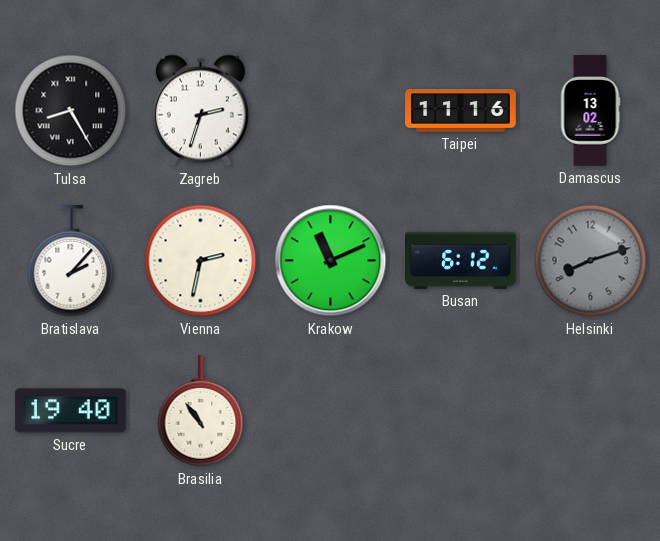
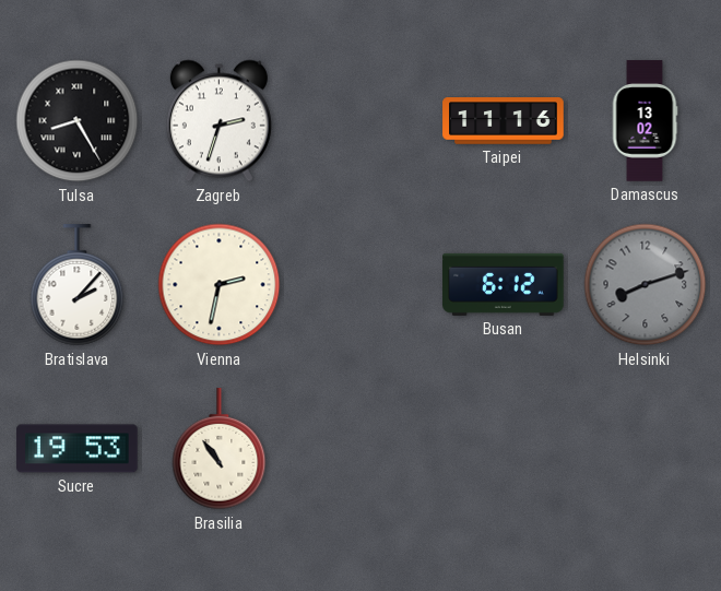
Krakow: 11:11 -> none (331, 261)
Sucre: 19:40 -> 19:53 (78, 449)
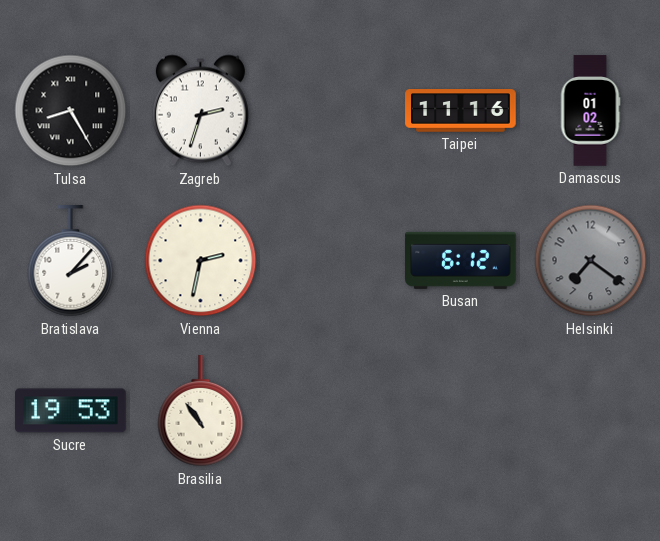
Damascus: 13:02 -> 01:02 (590, 111)
Helsinki: 8:12 -> 7:21 (591, 261)
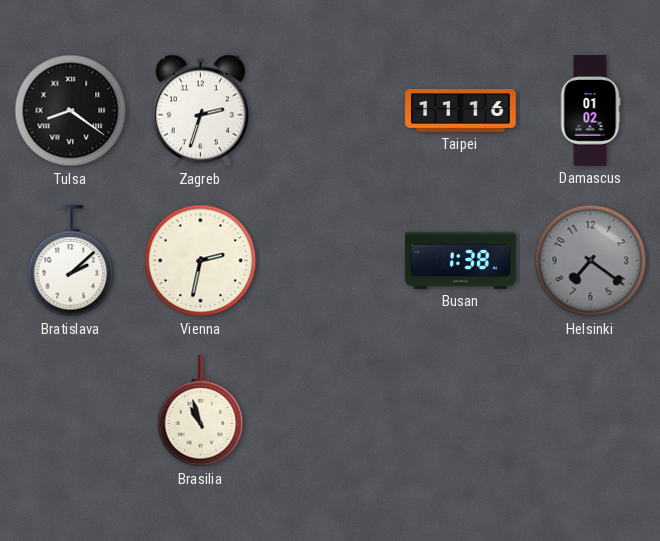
Tulsa: 8:25 -> 8:21 (71, 111)
Bratislava: 2:07 -> 2:08 (71, 261)
Busan: 6:12 -> 1:38 (461, 260)
Sucre: 19:53 -> none (71, 411)
Brasilia: 10:54 -> 10:57 (201, 411)
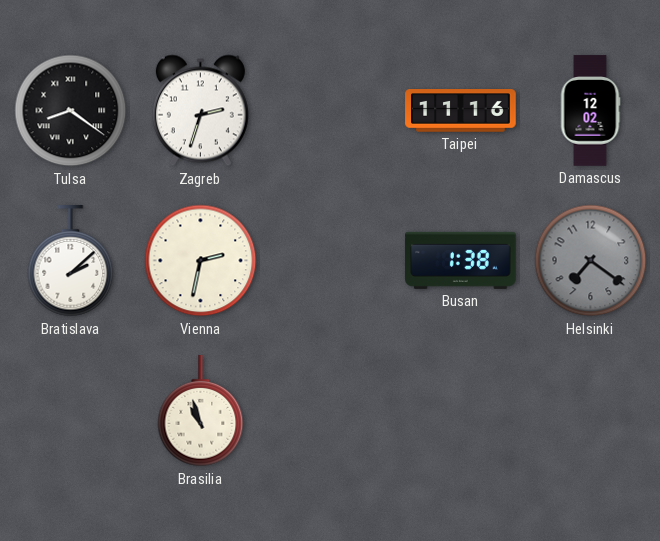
Damascus: 01:02 -> 12:02 (590, 111)
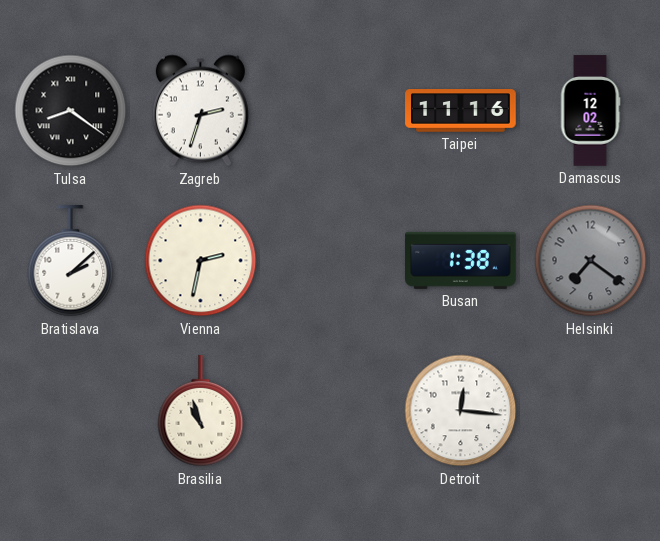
Detroit: none -> 12:16 (461, 411)
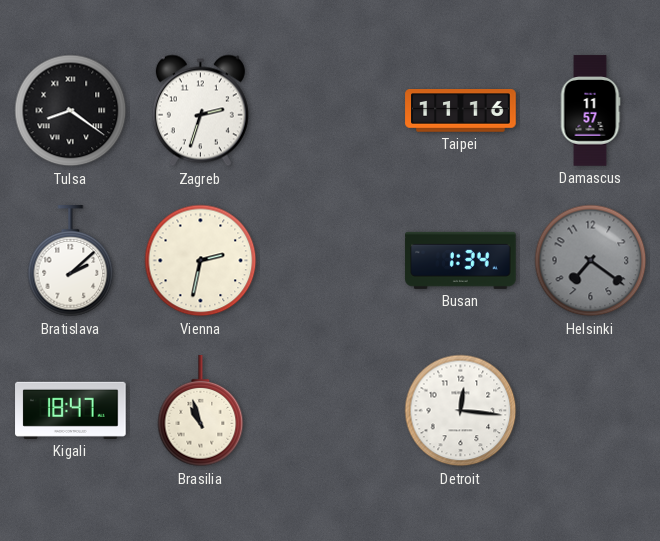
Damascus: 12:02 -> 11:57 (590, 111)
Busan: 1:38 -> 1:34 (461, 260)
Kigali: none -> 18:47 (71, 410)
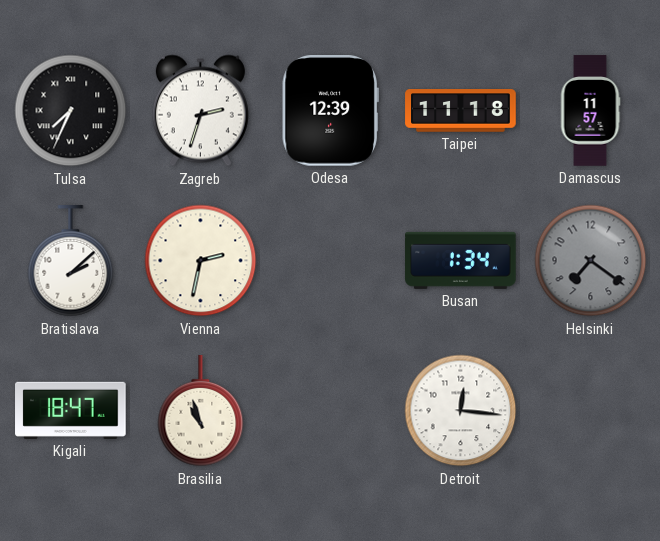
Tulsa: 8:21 -> 7:34 (71, 111)
Odesa: none -> 12:39 (330, 111)
Taipei: 11:16 -> 11:18 (461, 111)
